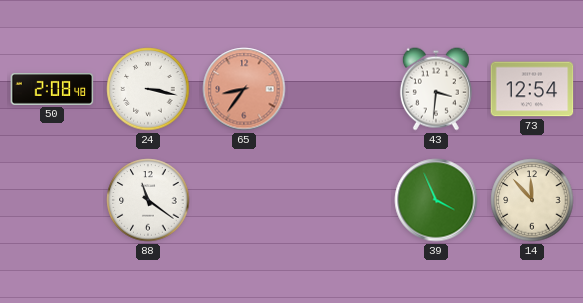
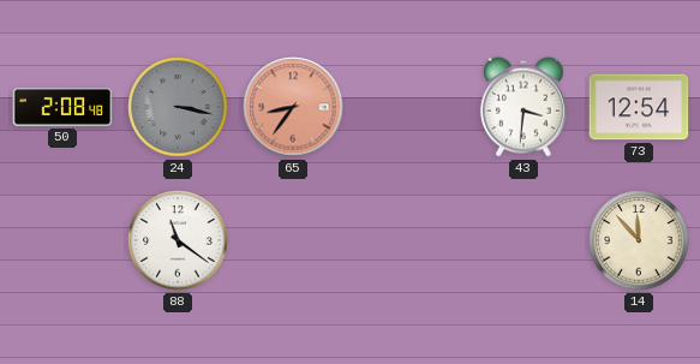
24 dial: white -> grey (178, 107)
39: 3:56 -> none (436, 200)
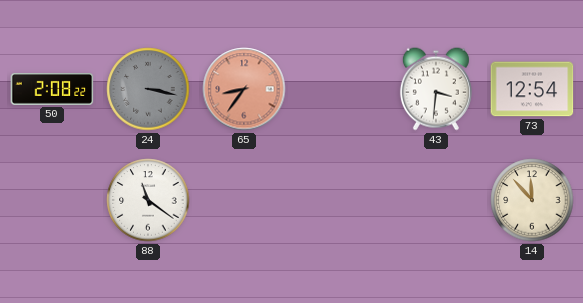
50: 2:08:48 -> 2:08:22 (52, 89)
